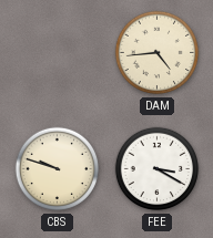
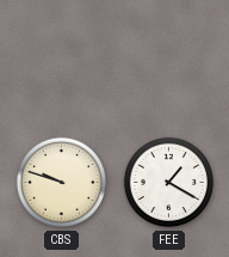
DAM: 4:44 -> none (158, 53)
FEE: 3:20 -> 1:20 (169, 183)
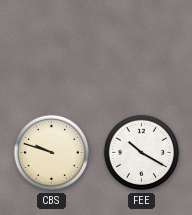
FEE: 1:20 -> 10:20 (142, 153)
